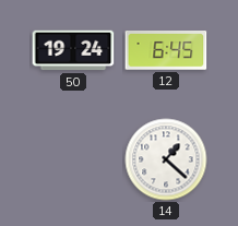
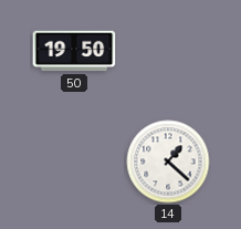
50: 19:24 -> 19:50 (74, 51)
12: 6:45 -> none (166, 51)
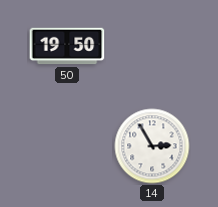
14: 1:22 -> 2:55 (152, 146)
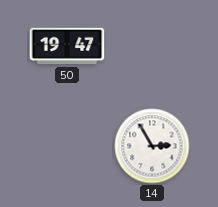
50: 19:50 -> 19:47 (67, 46)
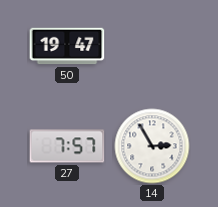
27: none -> 7:57 (67, 146)
